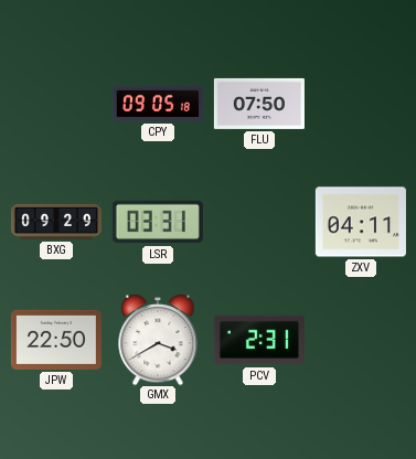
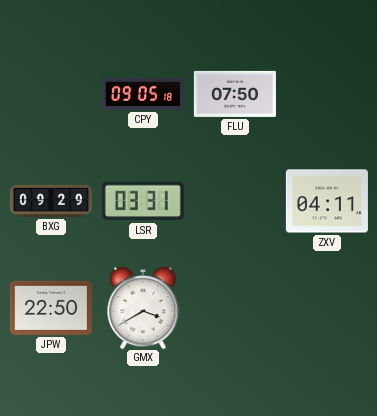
PCV: 2:31 -> none (259, 340)
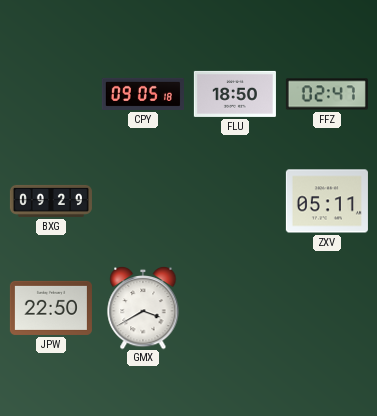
FLU: 07:50 -> 18:50 (235, 94)
FFZ: none -> 02:47 (327, 94)
LSR: 03:31 -> none (143, 201)
ZXV: 04:11 -> 05:11 (327, 201)
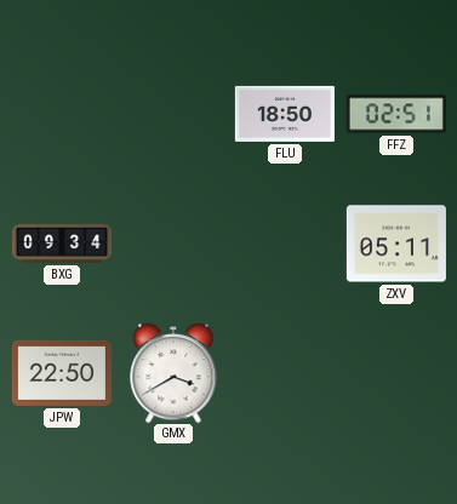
CPY: 09:05 -> none (143, 94)
FFZ: 02:47 -> 02:51 (396, 114)
BXG: 09:29 -> 09:34 (62, 244)
